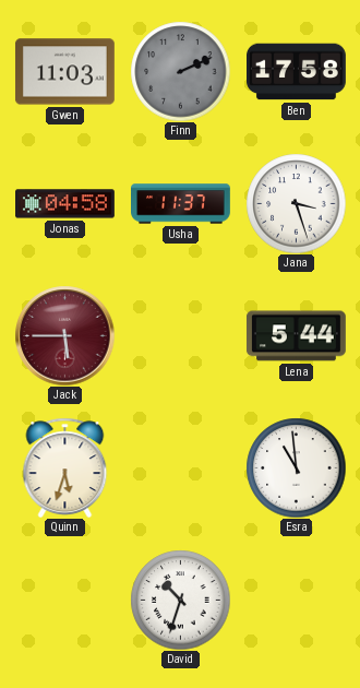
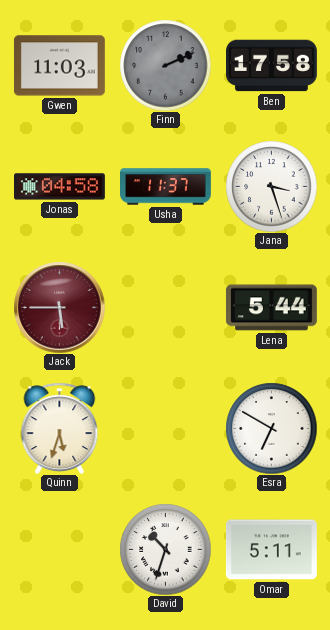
Esra: 10:59 -> 6:50 (271, 428)
Omar: none -> 5:11 (271, 550)
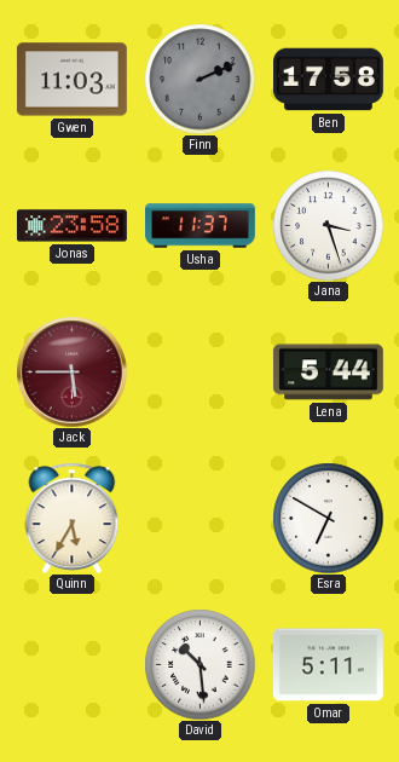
Jonas: 04:58 -> 23:58 (73, 226)
Quinn: 5:33 -> 5:35 (73, 518)
David: 10:33 -> 10:29 (199, 664)
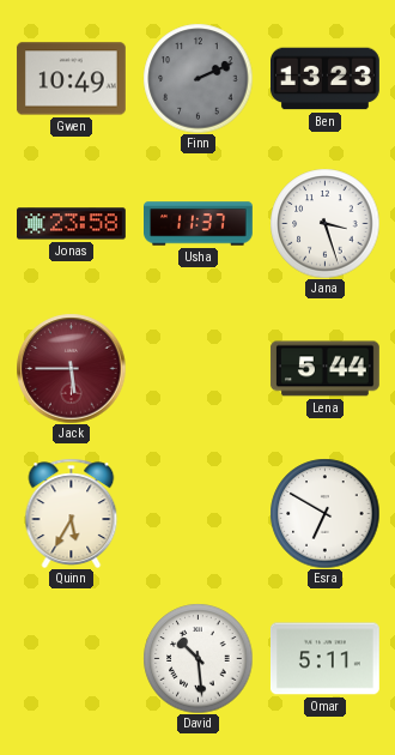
Gwen: 11:03 -> 10:49 (71, 79)
Ben: 17:58 -> 13:23 (326, 79)
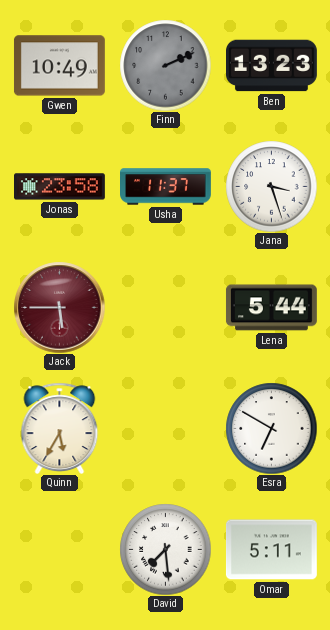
David: 10:29 -> 7:29 (165, 549)
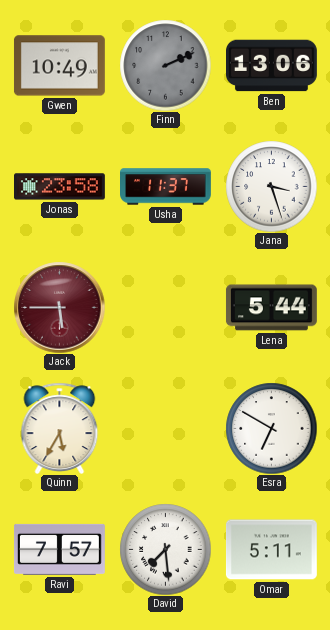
Ben: 13:23 -> 13:06 (272, 66)
Ravi: none -> 7:57 (60, 549)
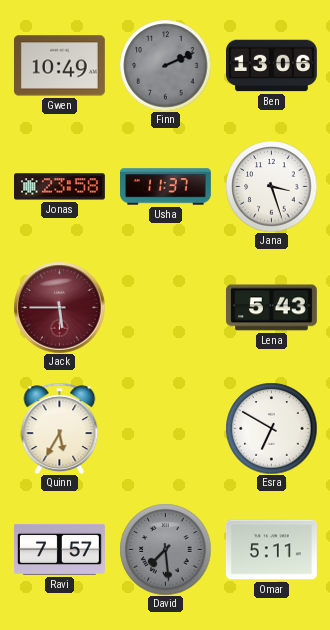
Lena: 5:44 -> 5:43 (271, 308)
David dial: white -> grey (165, 549)
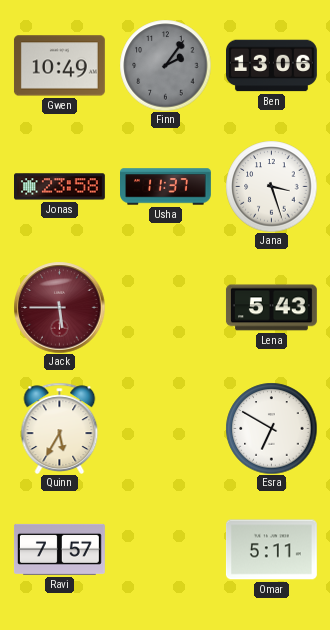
Finn: 2:11 -> 2:06 (165, 65)
David: 7:29 -> none (165, 549)
